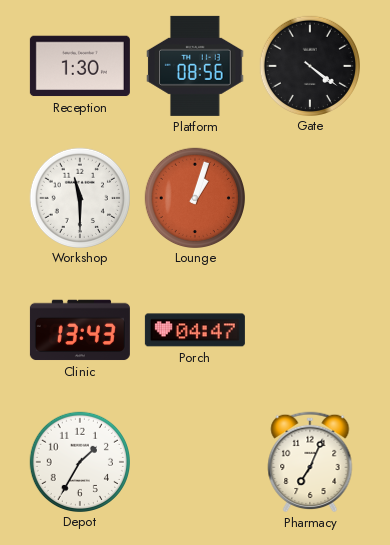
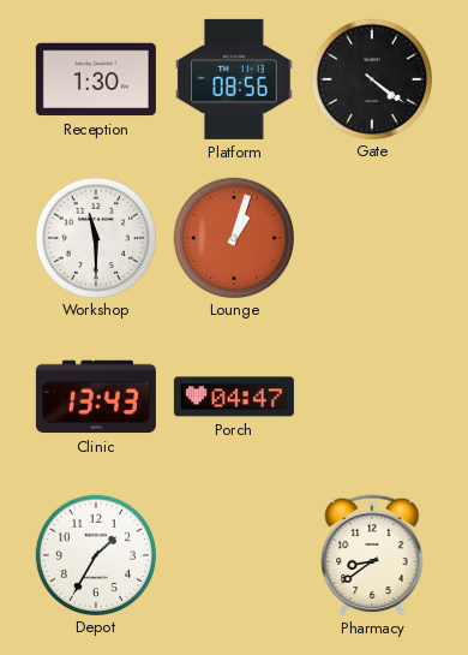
Pharmacy: 7:04 -> 8:39 (372, 555)
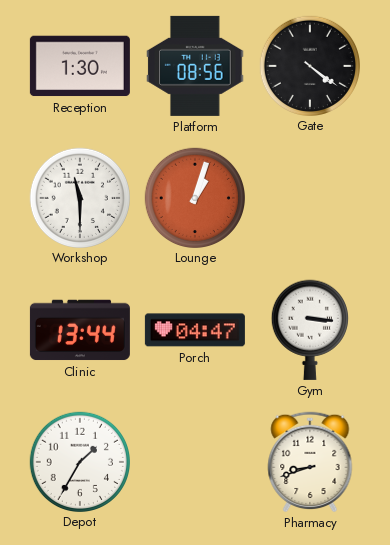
Clinic: 13:43 -> 13:44 (80, 330)
Gym: none -> 3:16 (310, 330)
Pharmacy: 8:39 -> 8:42 (310, 462)
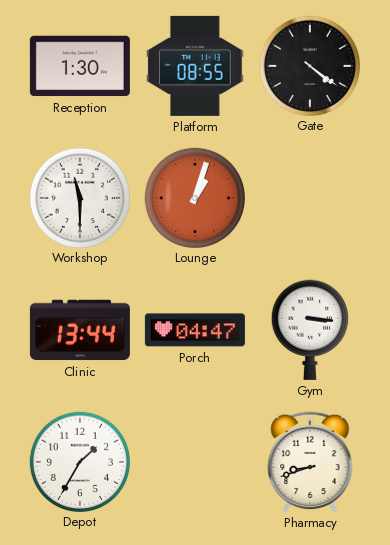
Platform: 08:56 -> 08:55 (195, 66)
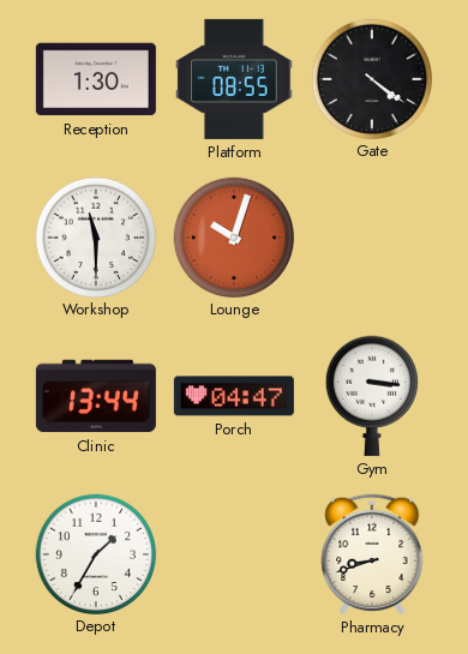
Lounge: 1:03 -> 10:03 (233, 236)
